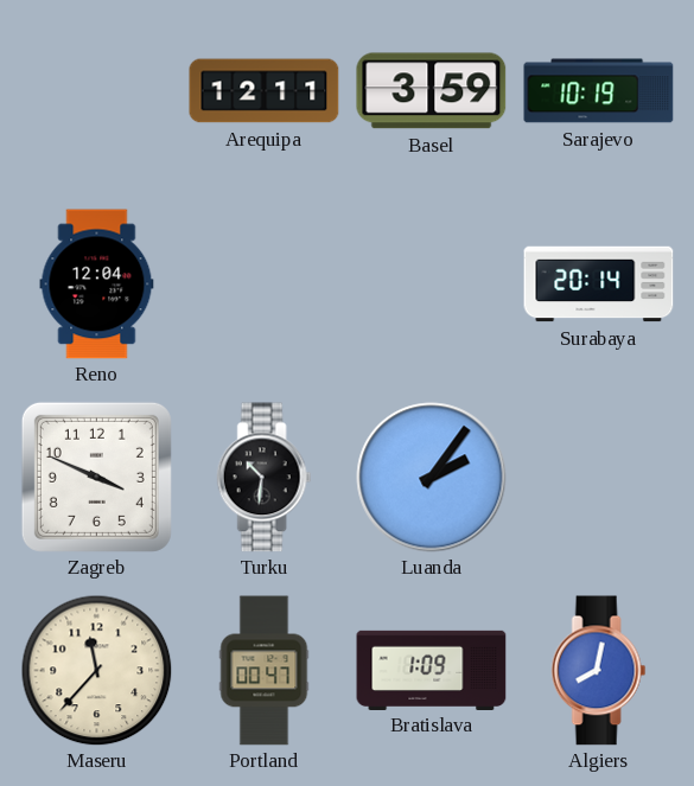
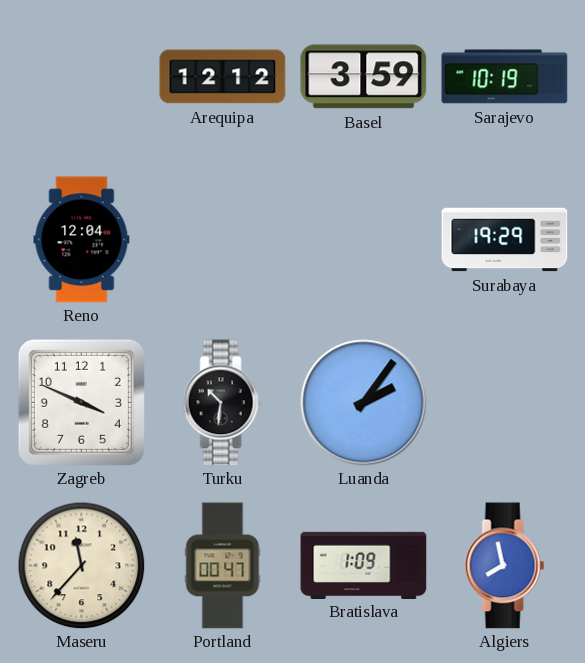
Arequipa: 12:11 -> 12:12 (223, 77)
Surabaya: 20:14 -> 19:29 (505, 240)
Algiers: 8:02 -> 7:58 (505, 566)
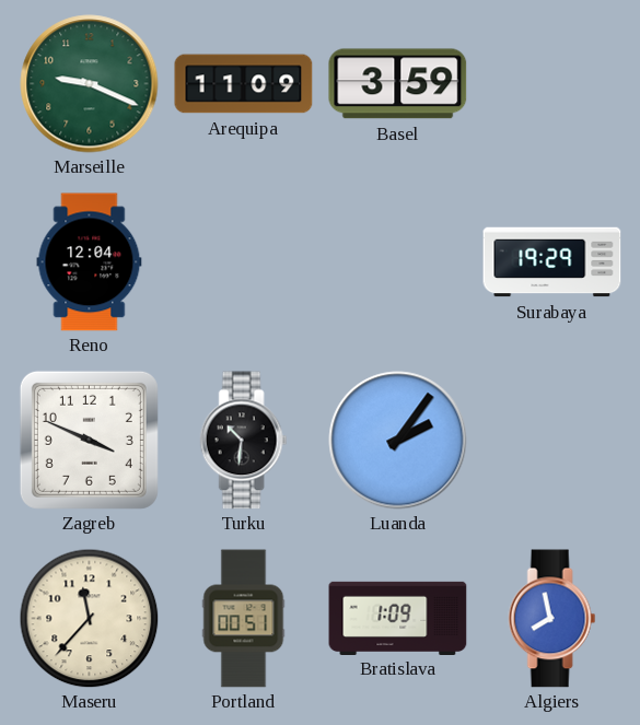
Marseille: none -> 9:19 (90, 84)
Arequipa: 12:12 -> 11:09 (244, 84)
Sarajevo: 10:19 -> none (505, 77)
Portland: 00:47 -> 00:51 (244, 619)
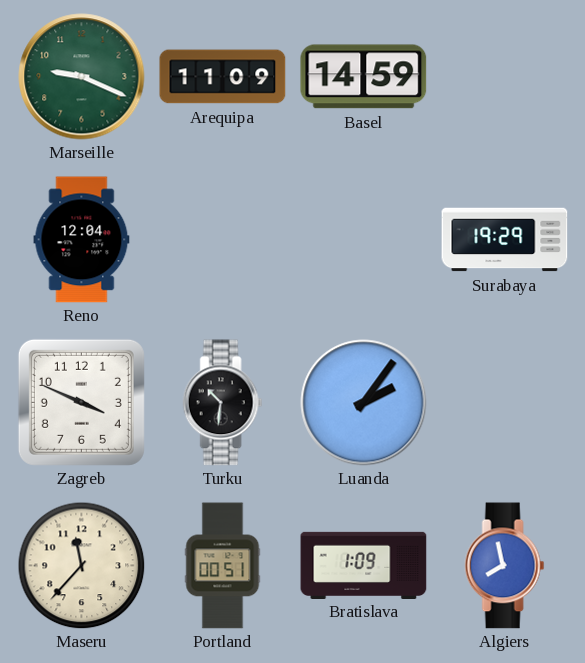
Basel: 3:59 -> 14:59 (364, 77)
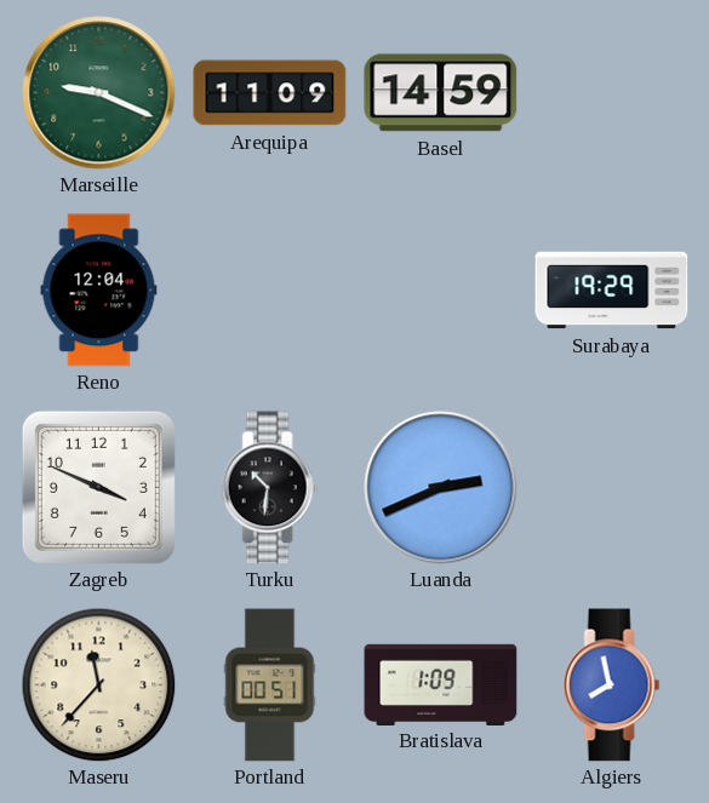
Luanda: 2:06 -> 2:41 (441, 488)
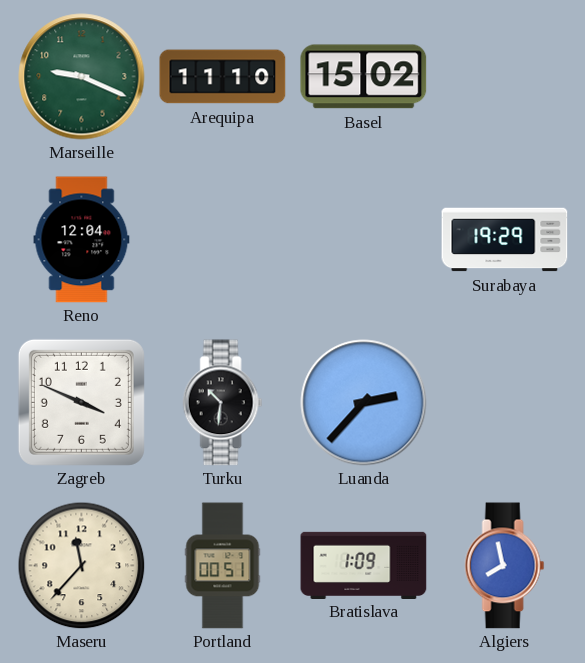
Arequipa: 11:09 -> 11:10 (223, 77)
Basel: 14:59 -> 15:02 (364, 77)
Luanda: 2:41 -> 2:37 (364, 403)
